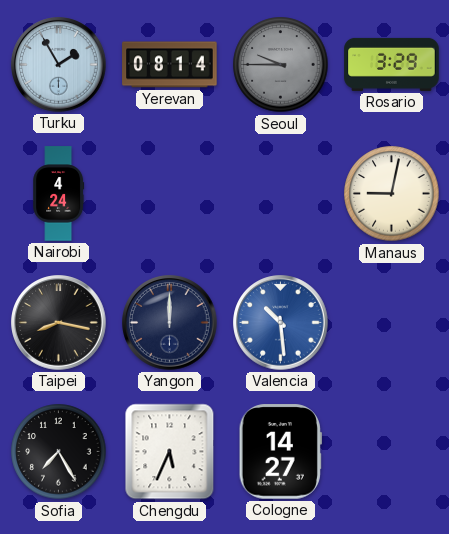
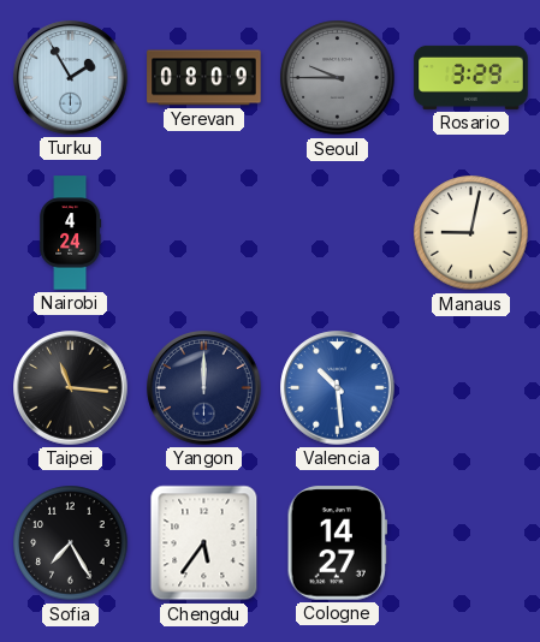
Yerevan: 08:14 -> 08:09 (204, 78)
Taipei: 8:17 -> 11:16 (71, 388)
Chengdu: 5:34 -> 5:36 (204, 543)
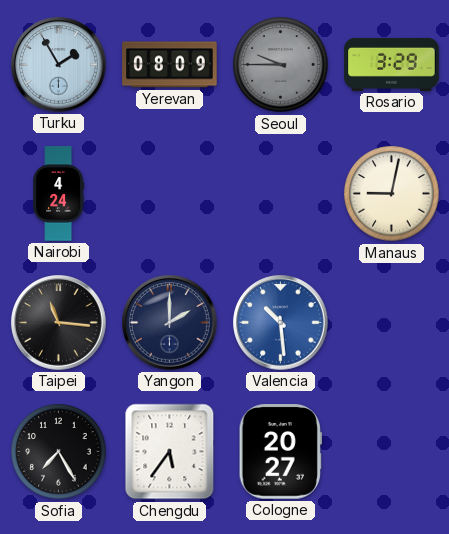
Yangon: 12:00 -> 2:00 (170, 323)
Cologne: 14:27 -> 20:27 (280, 452)
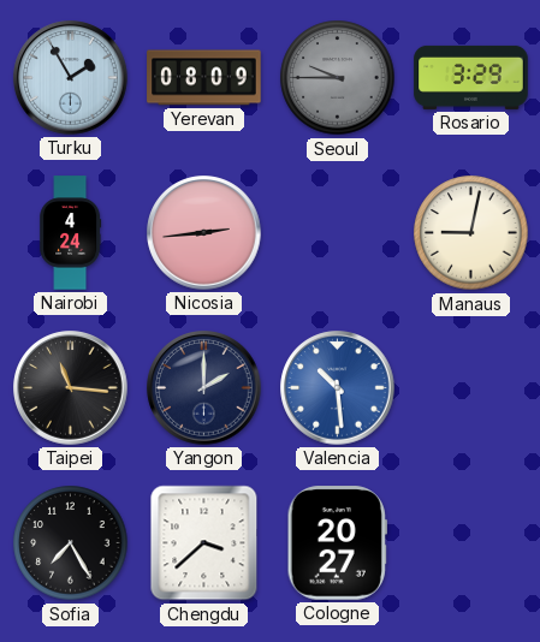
Nicosia: none -> 2:44 (204, 233)
Chengdu: 5:36 -> 3:38 (204, 543)
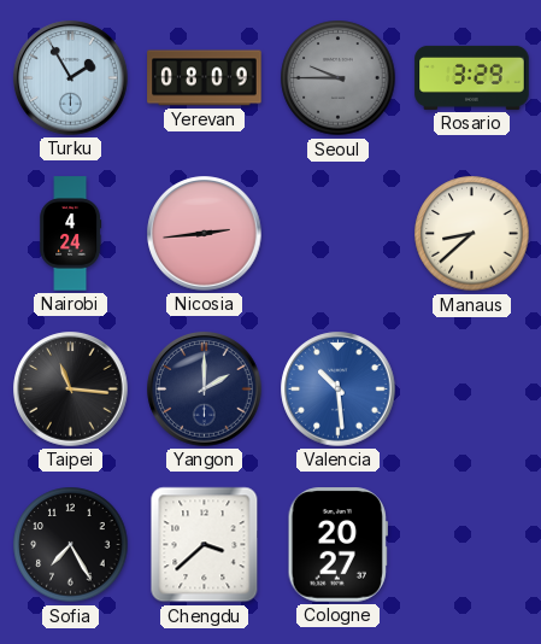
Manaus: 9:02 -> 8:38 (472, 234)
